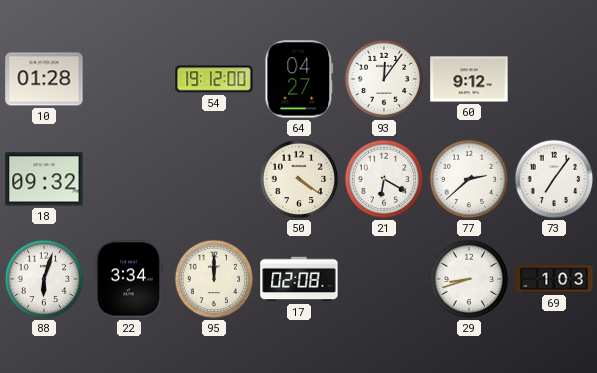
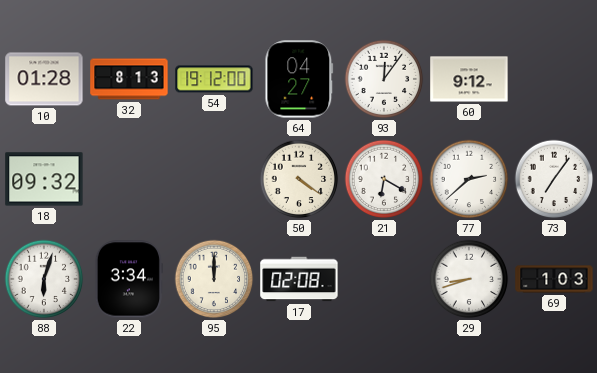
32: none -> 8:13 (129, 79)
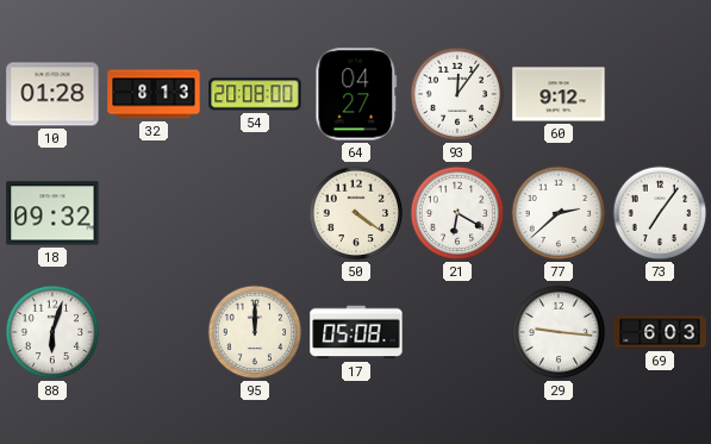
54: 19:12 -> 20:08 (255, 94)
22: 3:34 -> none (128, 279)
17: 02:08 -> 05:08 (356, 332)
29: 8:42 -> 9:16 (559, 332)
69: 1:03 -> 6:03 (660, 332)
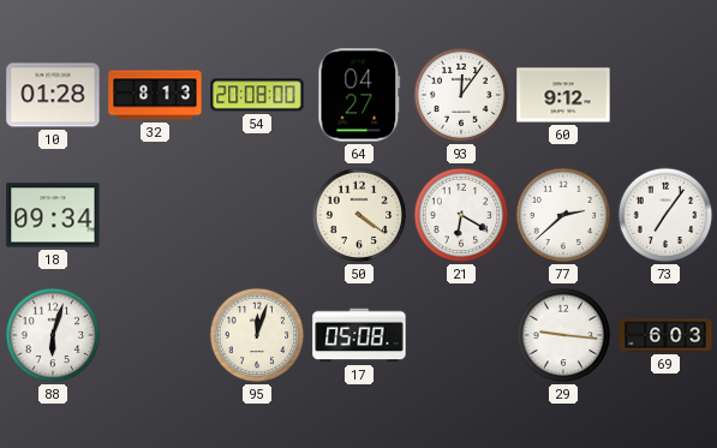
18: 09:32 -> 09:34 (53, 215)
95: 12:00 -> 12:03 (257, 335)
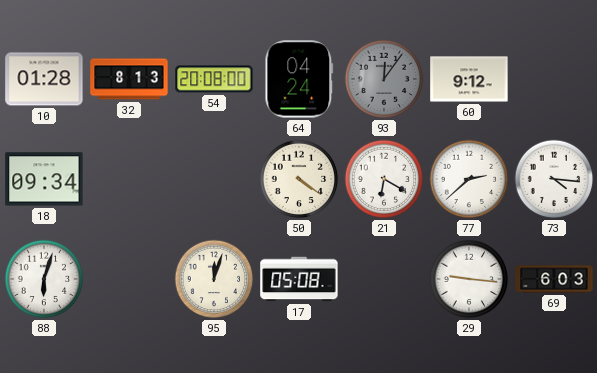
64: 04:27 -> 04:24 (299, 79)
93 dial: white -> grey (384, 79)
73: 7:06 -> 4:16 (554, 179)
